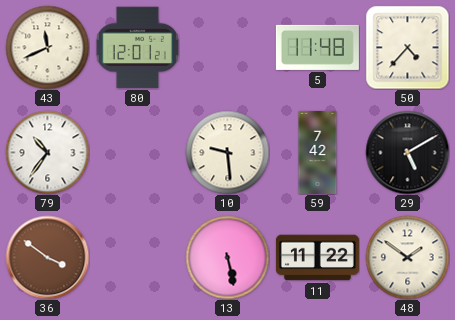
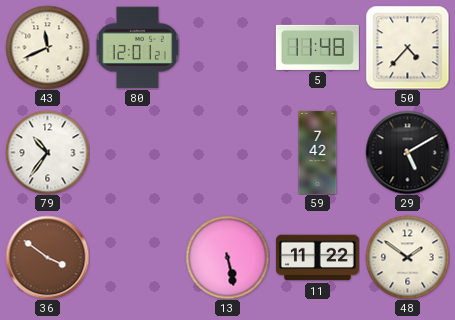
10: 9:29 -> none (227, 152)
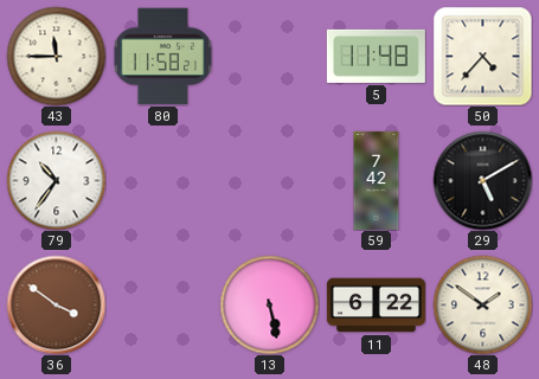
43: 11:41 -> 11:45 (56, 56)
80: 12:01 -> 11:58 (162, 57)
11: 11:22 -> 6:22 (376, 306)
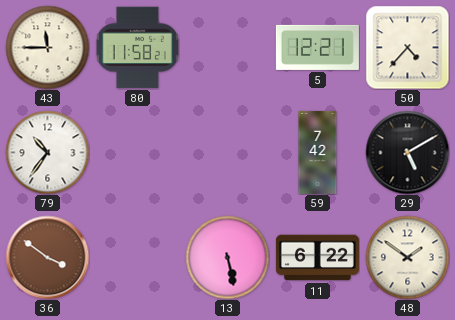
5: 11:48 -> 12:21 (317, 47)
